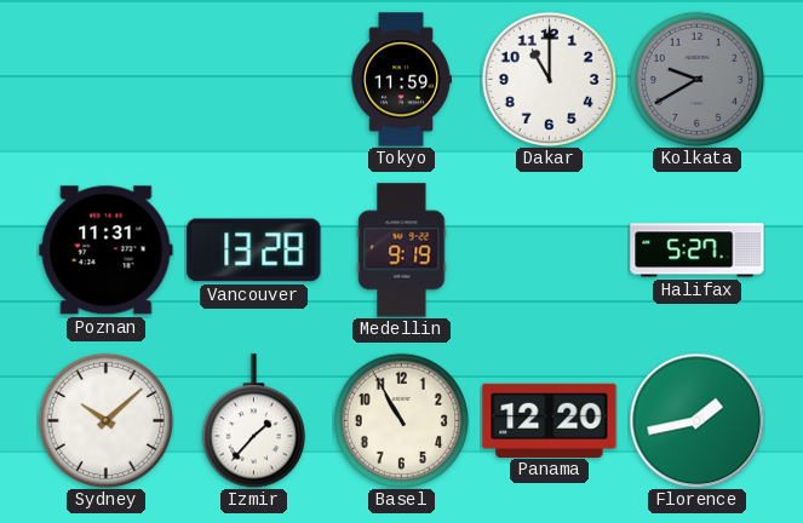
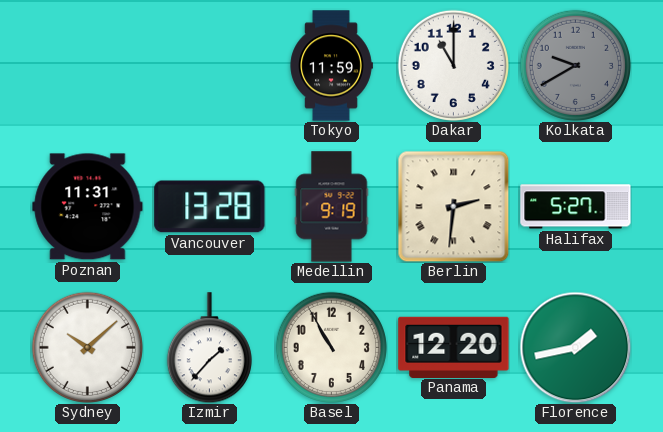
Berlin: none -> 2:31 (453, 206)
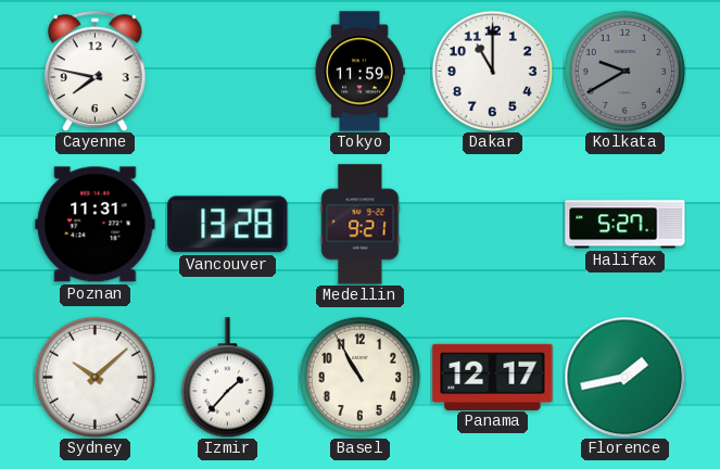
Cayenne: none -> 7:47 (96, 71)
Medellin: 9:19 -> 9:21 (361, 225)
Berlin: 2:31 -> none (453, 206)
Panama: 12:20 -> 12:17 (493, 377)
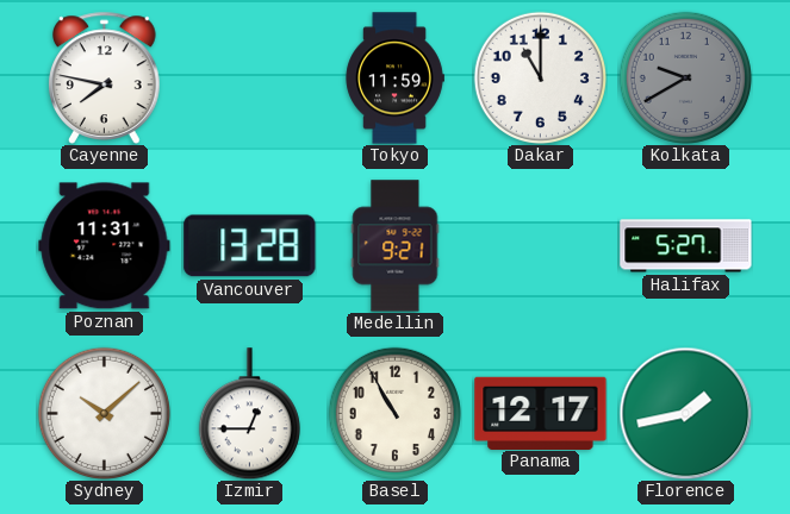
Izmir: 1:37 -> 12:45 (249, 414)
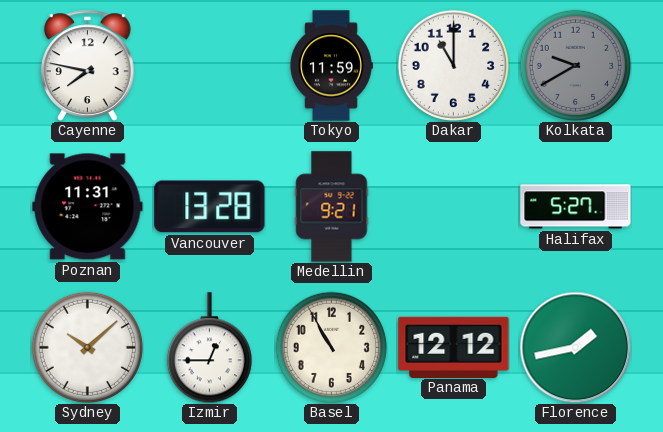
Panama: 12:17 -> 12:12 (454, 347)
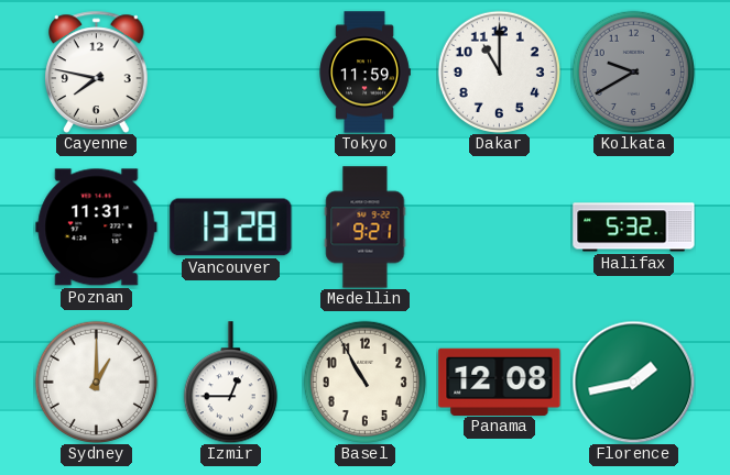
Halifax: 5:27 -> 5:32 (634, 228)
Sydney: 10:08 -> 1:00 (96, 382)
Panama: 12:12 -> 12:08 (500, 382)
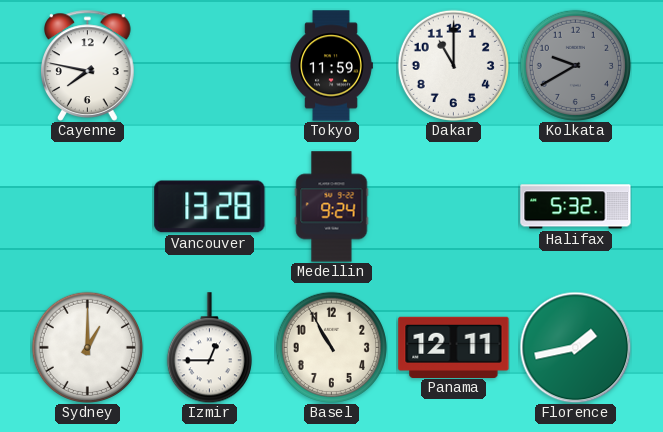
Poznan: 11:31 -> none (97, 228)
Medellin: 9:21 -> 9:24 (332, 207)
Panama: 12:08 -> 12:11 (454, 347)
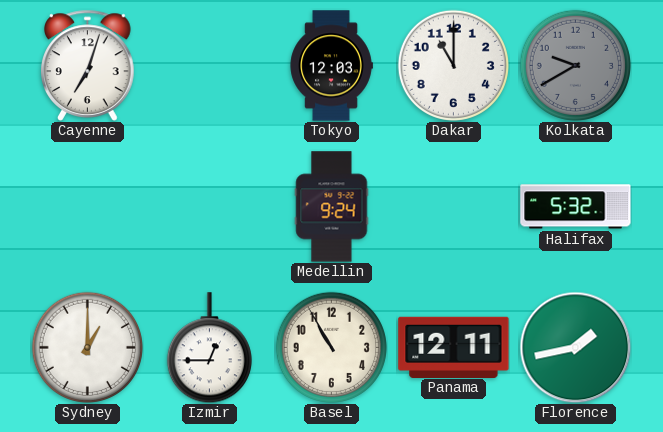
Cayenne: 7:47 -> 7:03 (88, 65)
Tokyo: 11:59 -> 12:03 (331, 66)
Vancouver: 13:28 -> none (210, 207)
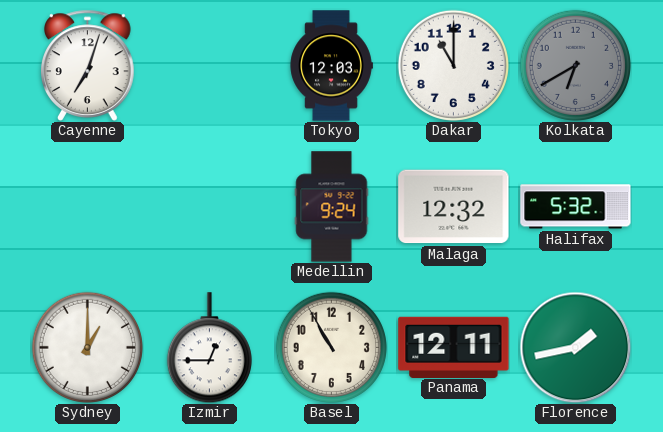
Kolkata: 9:40 -> 6:40 (575, 65)
Malaga: none -> 12:32 (454, 207)
